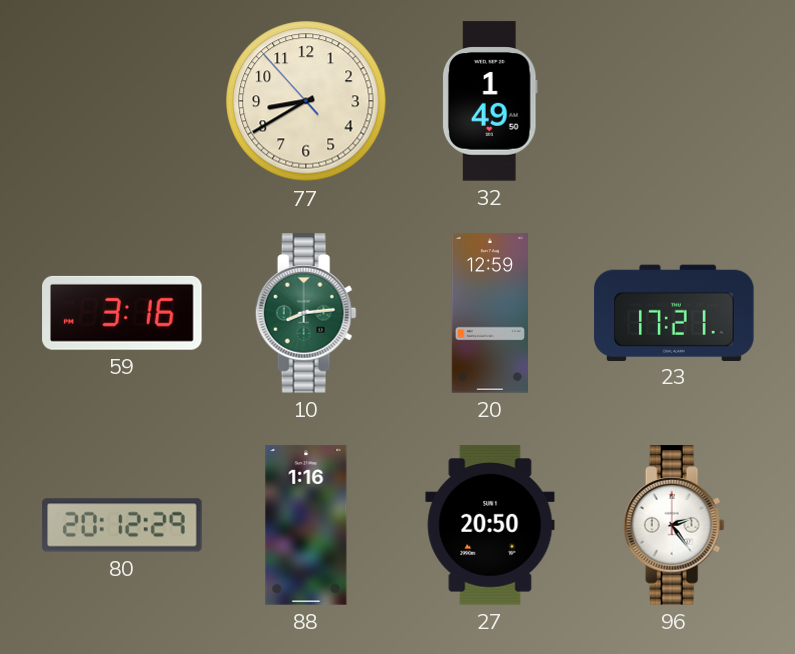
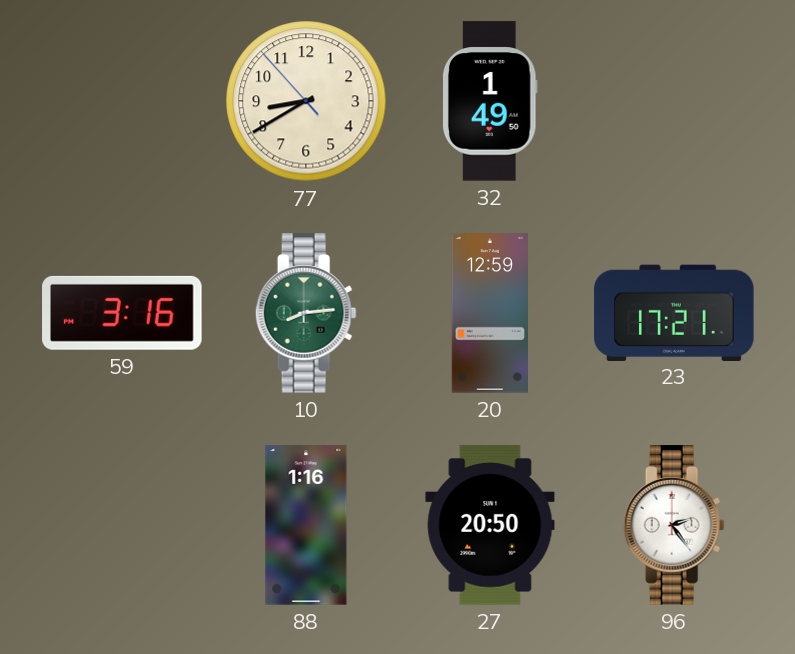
80: 20:12 -> none (122, 525)
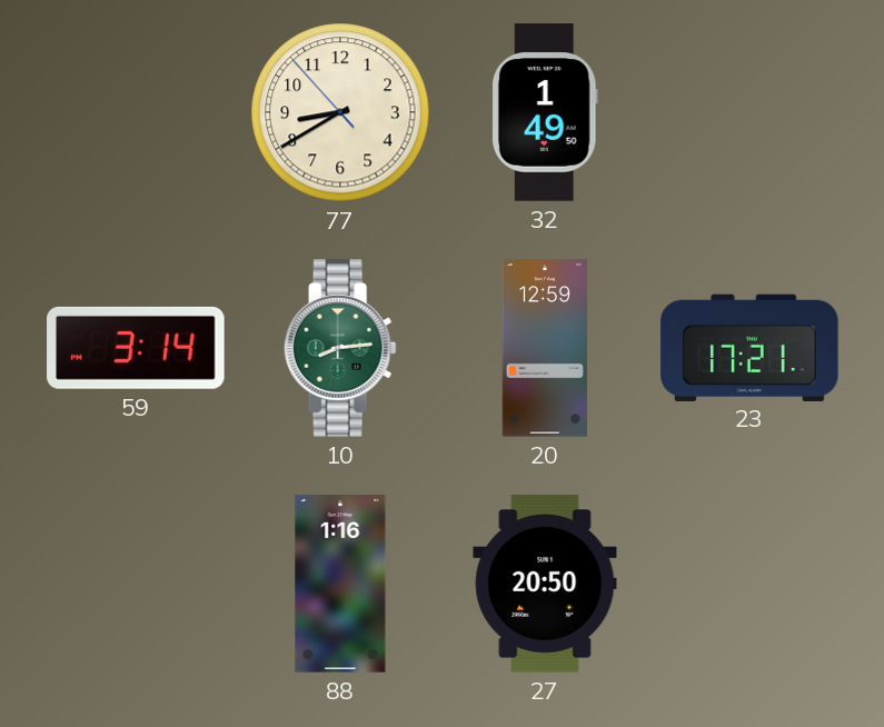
59: 3:16 -> 3:14 (136, 348)
96: 2:24 -> none (674, 525)
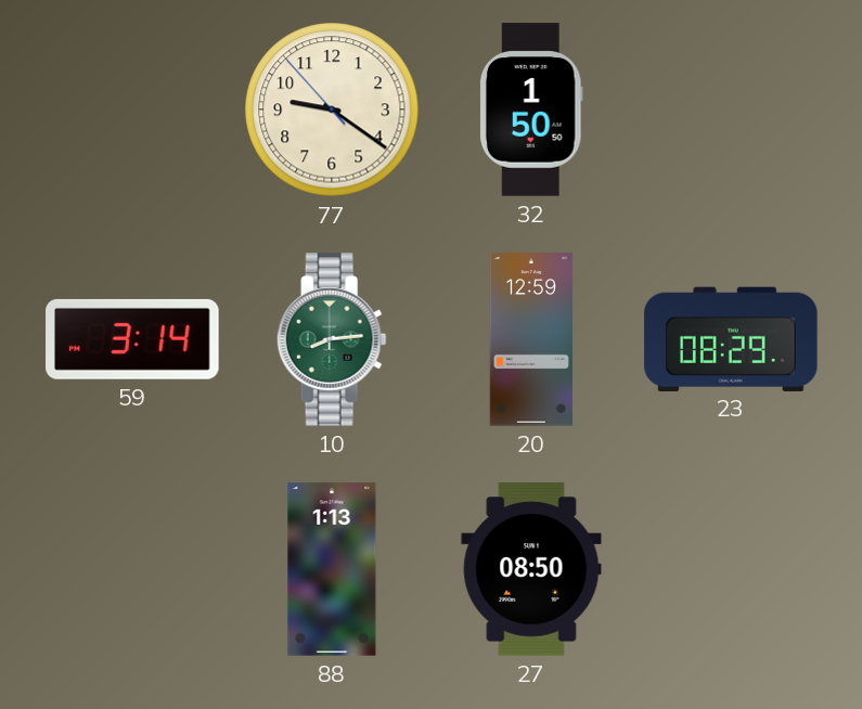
77: 8:39 -> 9:20 (332, 109)
32: 1:49 -> 1:50 (531, 109)
23: 17:21 -> 08:29 (731, 338)
88: 1:16 -> 1:13 (332, 569)
27: 20:50 -> 08:50 (531, 569)
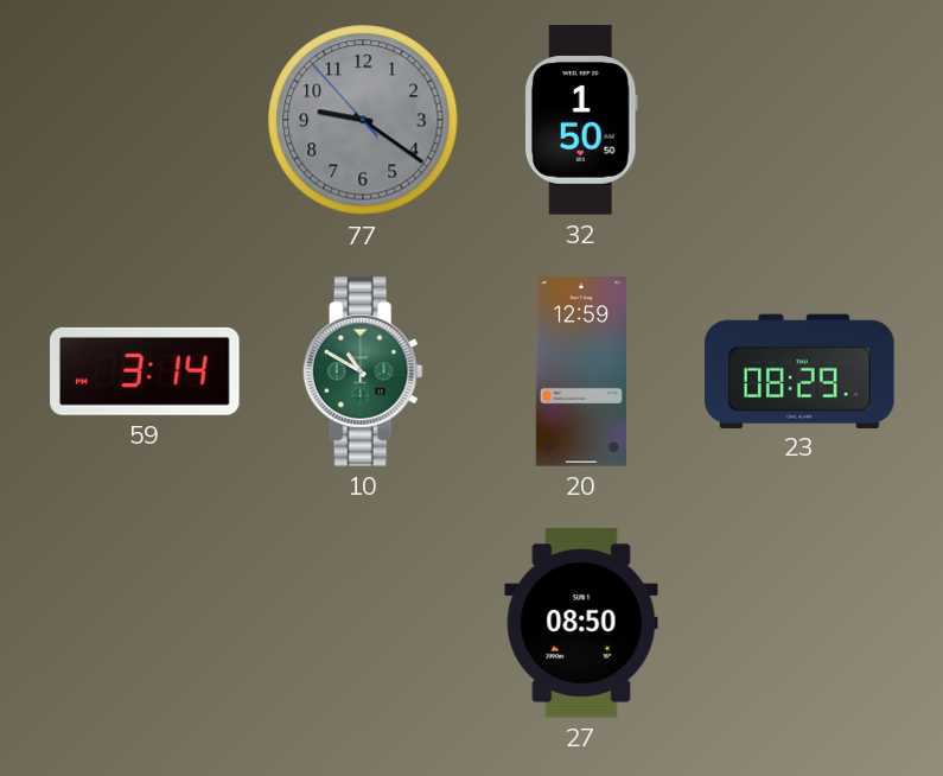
77 dial: cream -> grey (363, 120)
10: 8:14 -> 10:50 (363, 371)
88: 1:13 -> none (332, 569)
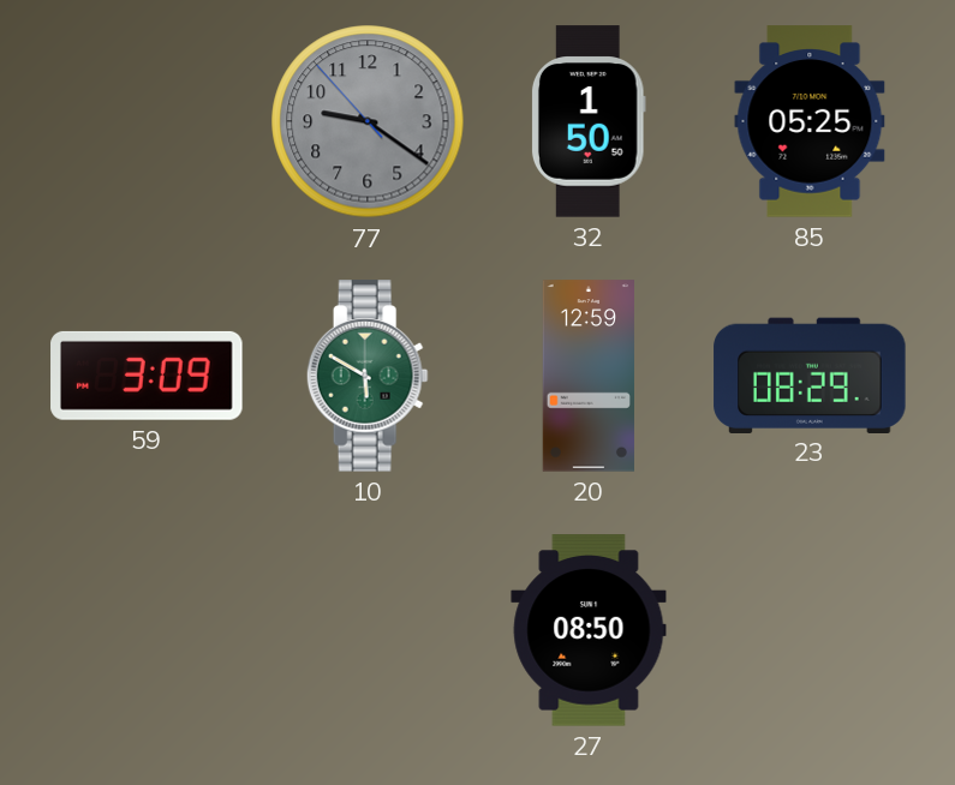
85: none -> 05:25 (810, 121)
59: 3:14 -> 3:09 (147, 376)
10: 10:50 -> 5:50 (368, 376)
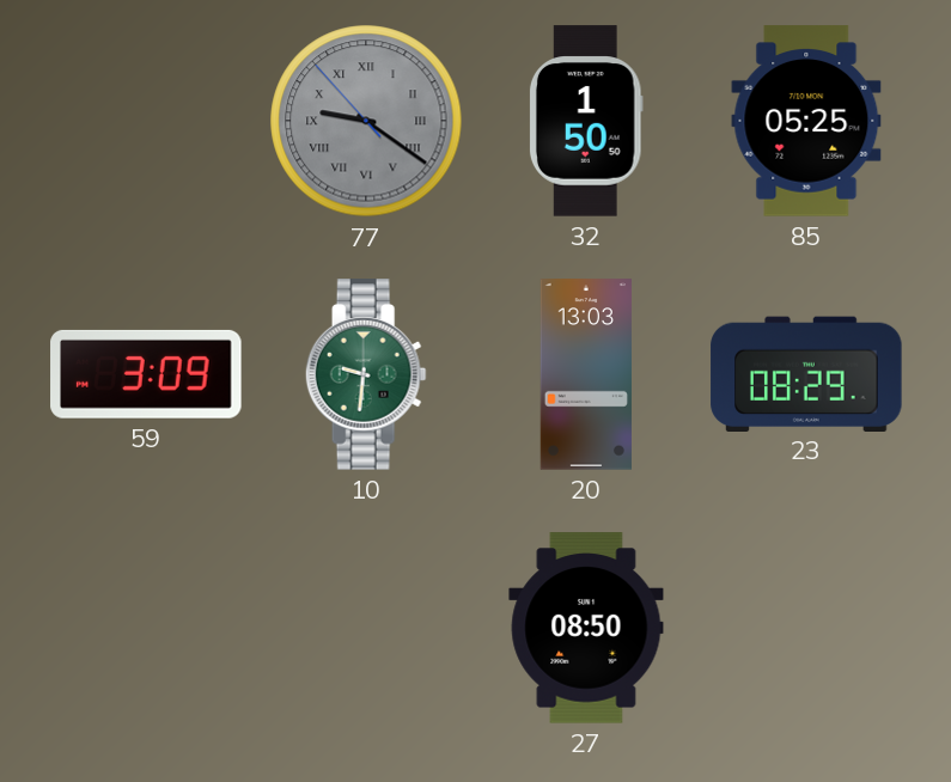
77 numerals: Arabic -> Roman (366, 121)
10: 5:50 -> 9:31 (366, 374)
20: 12:59 -> 13:03 (586, 374)
